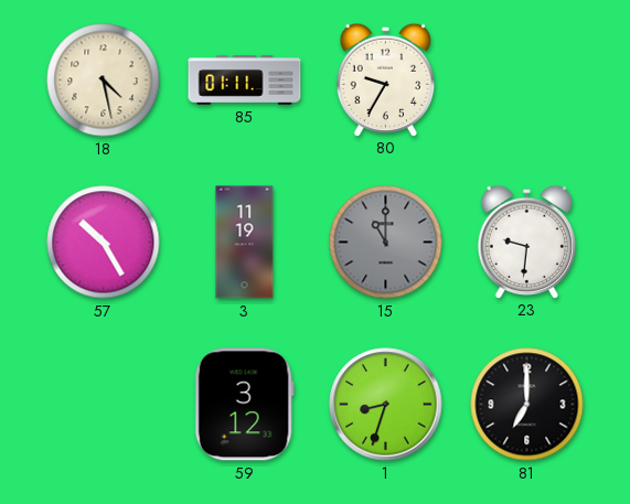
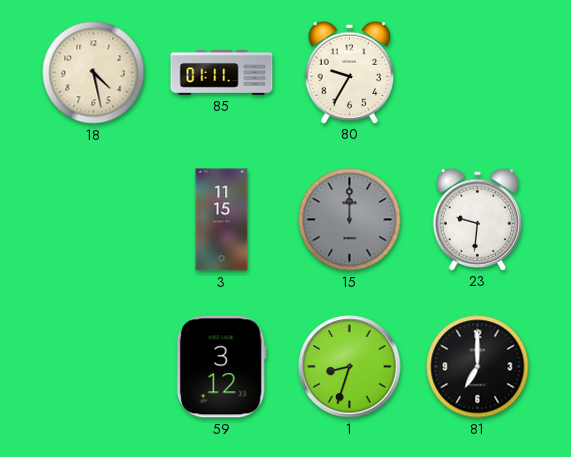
57: 10:25 -> none (104, 243)
3: 11:19 -> 11:15 (222, 220)
15: 11:00 -> 12:00 (350, 220)
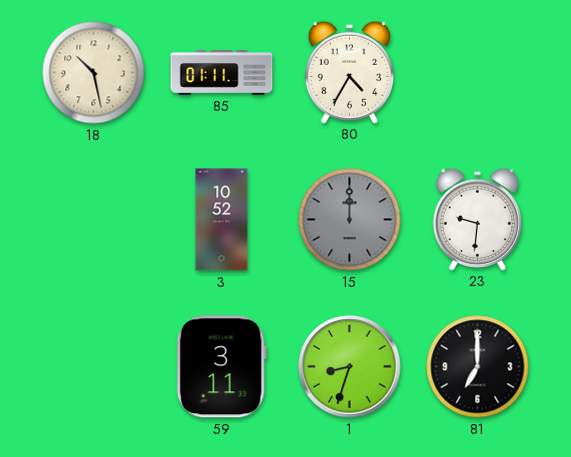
18: 4:28 -> 10:28 (94, 73)
80: 9:35 -> 4:35 (349, 72)
3: 11:15 -> 10:52 (222, 220)
59: 3:12 -> 3:11 (221, 367)
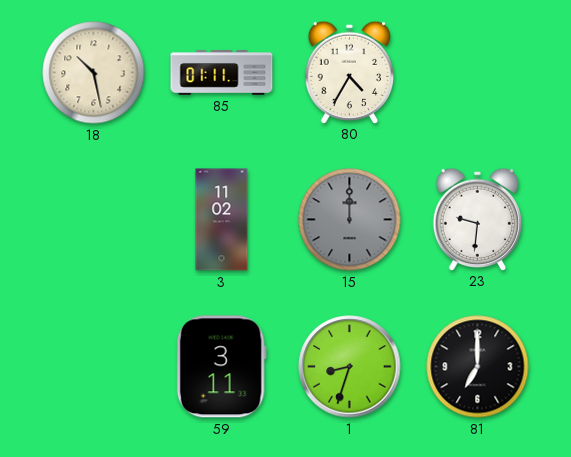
3: 10:52 -> 11:02 (222, 220)
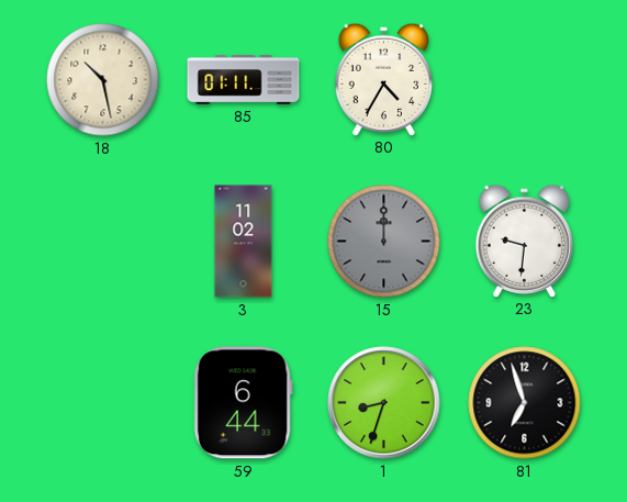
59: 3:11 -> 6:44 (243, 403)
81: 7:00 -> 6:57 (525, 403)
